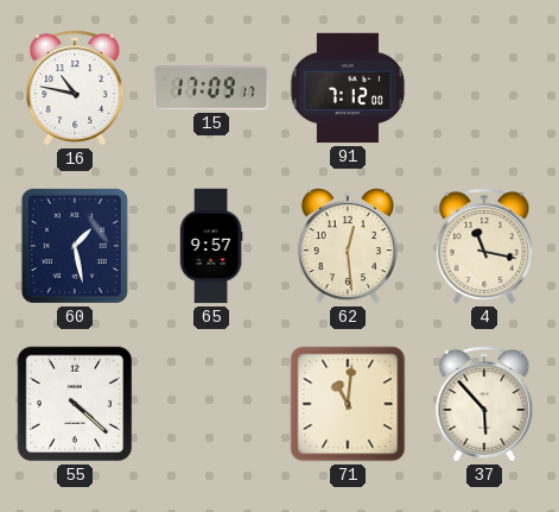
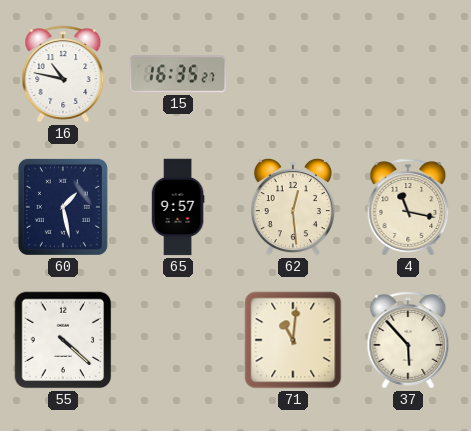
15: 17:09 -> 16:35 (178, 74)
91: 7:12 -> none (348, 88)
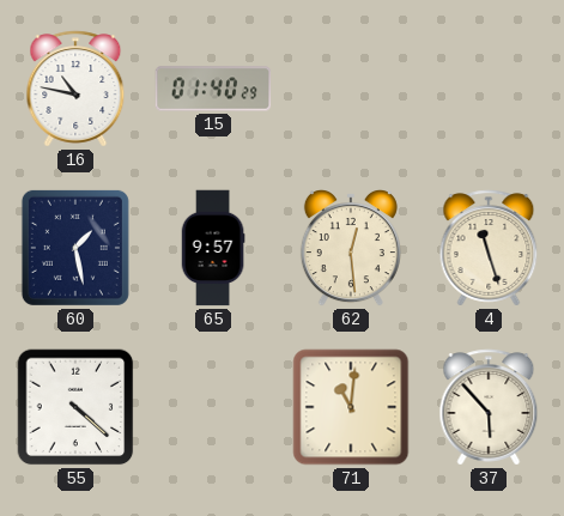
15: 16:35 -> 01:40 (213, 89)
4: 11:17 -> 11:27 (489, 248)
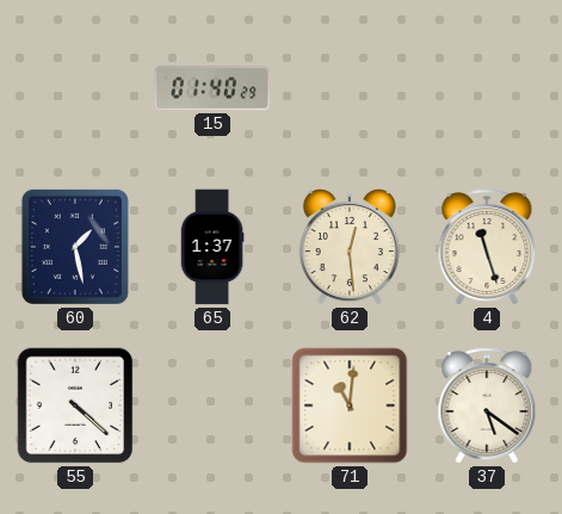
16: 10:47 -> none (75, 89)
65: 9:57 -> 1:37 (212, 247)
37: 5:53 -> 5:21 (487, 405)
